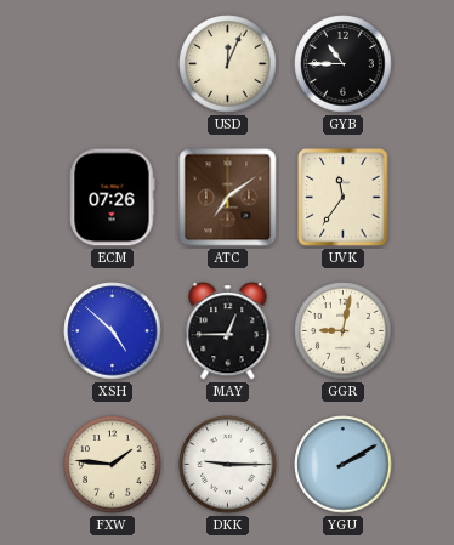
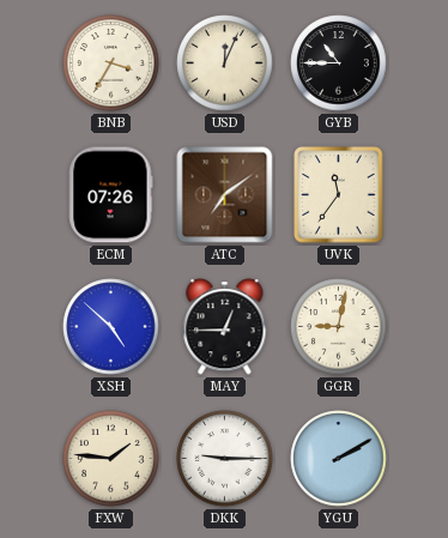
BNB: none -> 3:35 (111, 64)
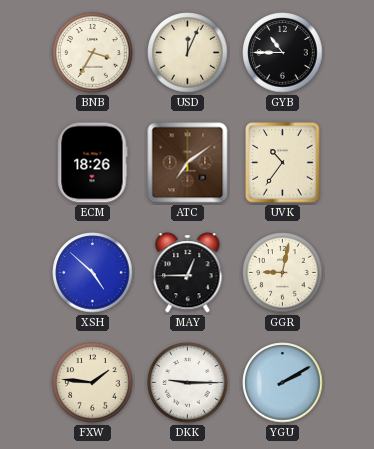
ECM: 07:26 -> 18:26 (93, 163)
UVK: 11:36 -> 10:36 (283, 163)
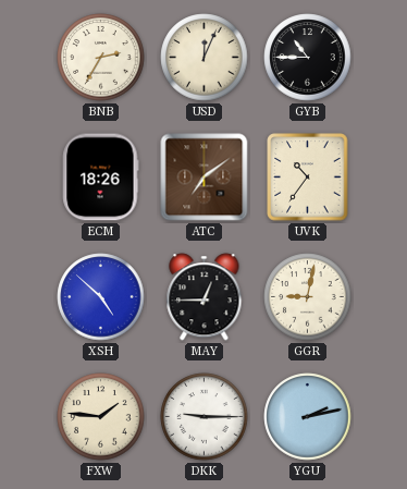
BNB: 3:35 -> 2:35 (101, 58)
YGU: 2:10 -> 2:13 (308, 417)
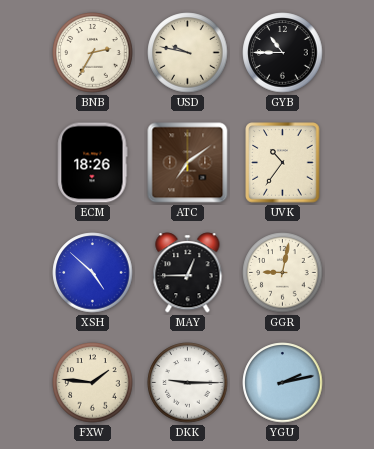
USD: 12:04 -> 9:47 (188, 53)
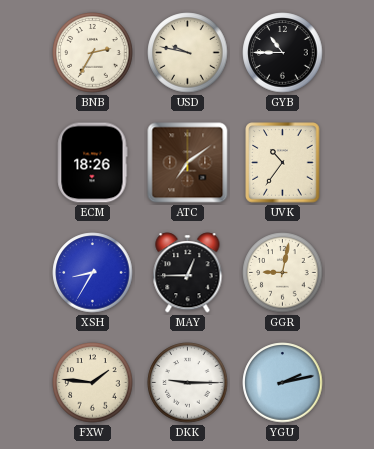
XSH: 4:52 -> 8:35 (93, 273)
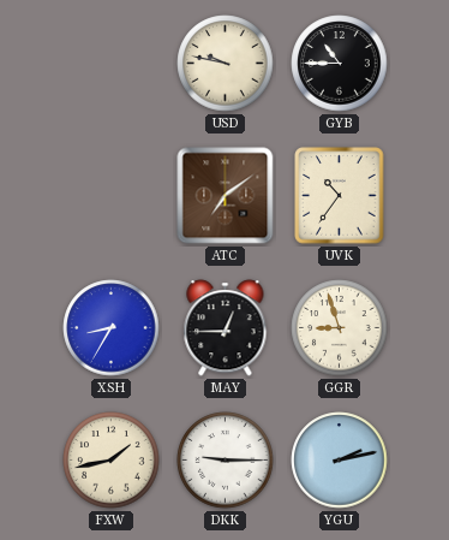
BNB: 2:35 -> none (93, 53)
ECM: 18:26 -> none (93, 163)
GGR: 9:02 -> 8:57 (340, 328)
FXW: 1:46 -> 1:43 (112, 461)
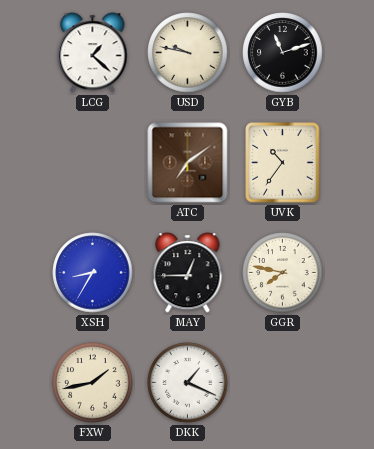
LCG: none -> 1:22 (93, 53)
GYB: 10:45 -> 11:12 (283, 53)
GGR: 8:57 -> 7:47 (283, 273)
DKK: 9:15 -> 1:19 (188, 383)
YGU: 2:13 -> none (340, 461)
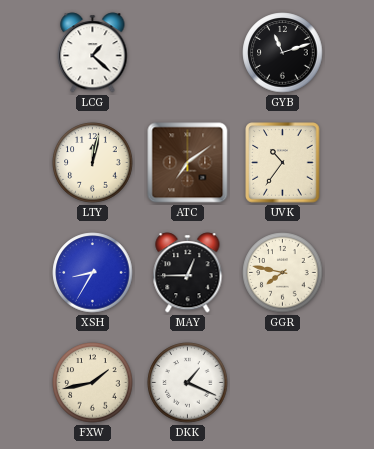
USD: 9:47 -> none (188, 53)
LTY: none -> 12:02 (93, 163)
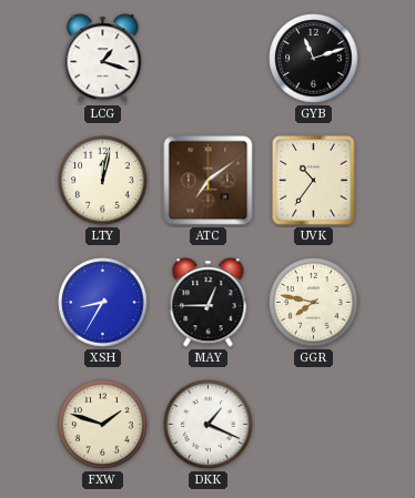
LCG: 1:22 -> 1:18 (103, 59)
FXW: 1:43 -> 1:48 (103, 425)
